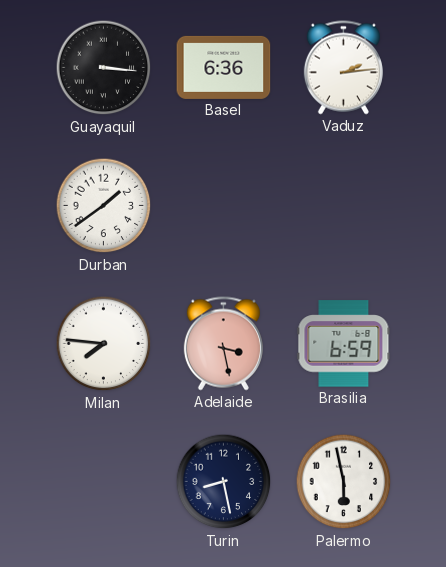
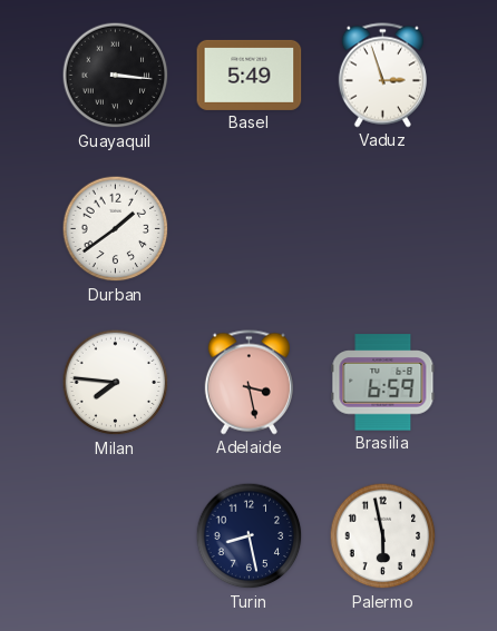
Basel: 6:36 -> 5:49 (250, 75)
Vaduz: 2:14 -> 2:57 (382, 76)
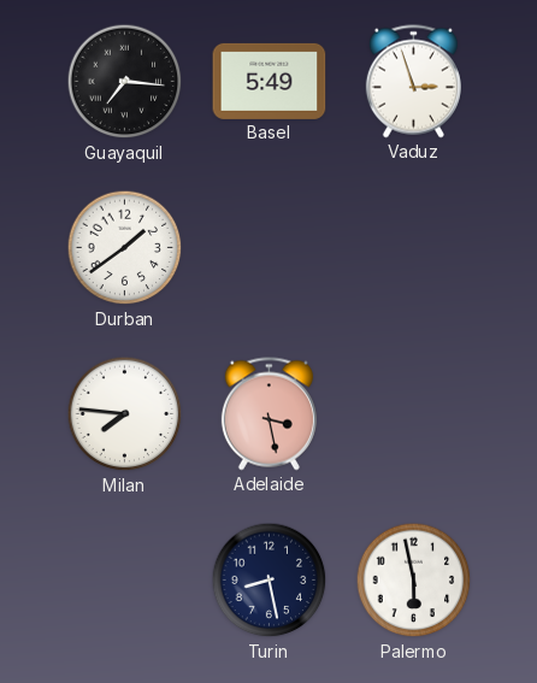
Guayaquil: 3:16 -> 7:16 (125, 82)
Brasilia: 6:59 -> none (383, 383)
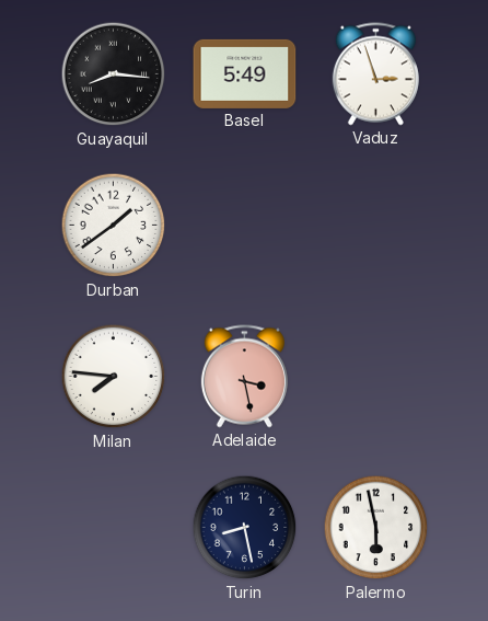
Guayaquil: 7:16 -> 8:16 (114, 74)
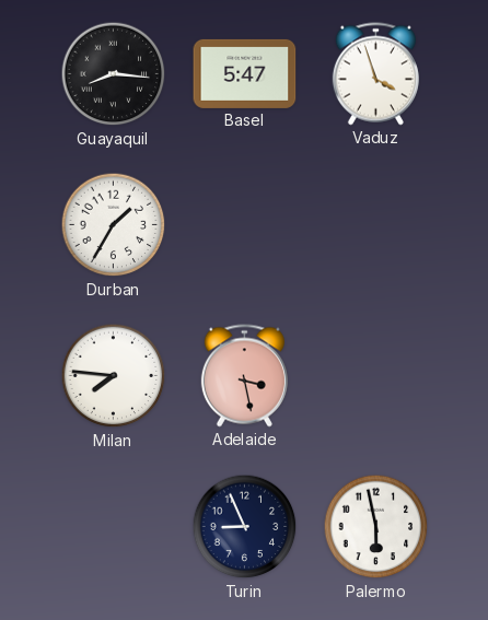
Basel: 5:49 -> 5:47 (245, 73)
Vaduz: 2:57 -> 3:57 (375, 74)
Durban: 1:39 -> 1:35 (114, 225)
Turin: 8:28 -> 8:56 (245, 527)
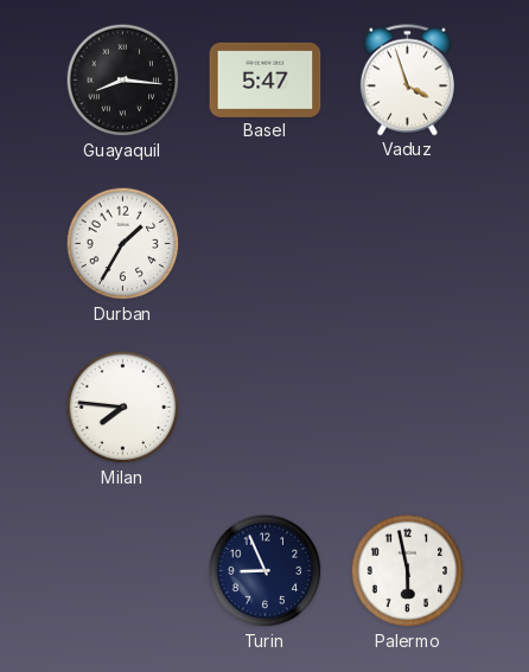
Adelaide: 3:28 -> none (244, 376)
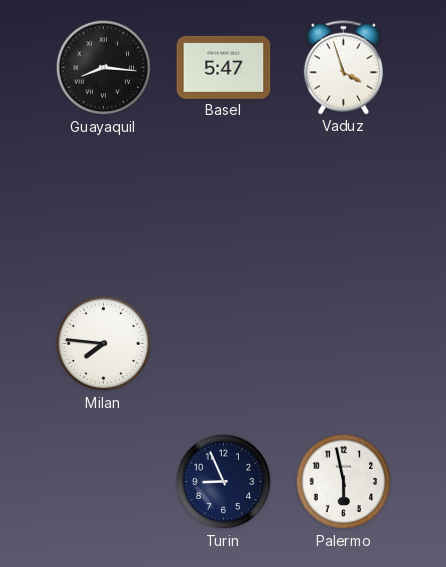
Durban: 1:35 -> none (123, 244)
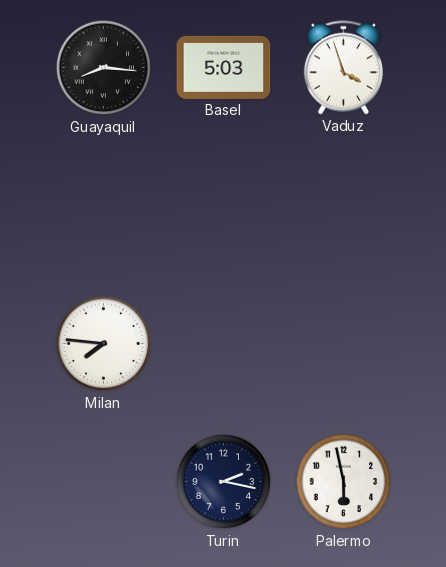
Basel: 5:47 -> 5:03 (224, 67)
Turin: 8:56 -> 2:17 (224, 482)
